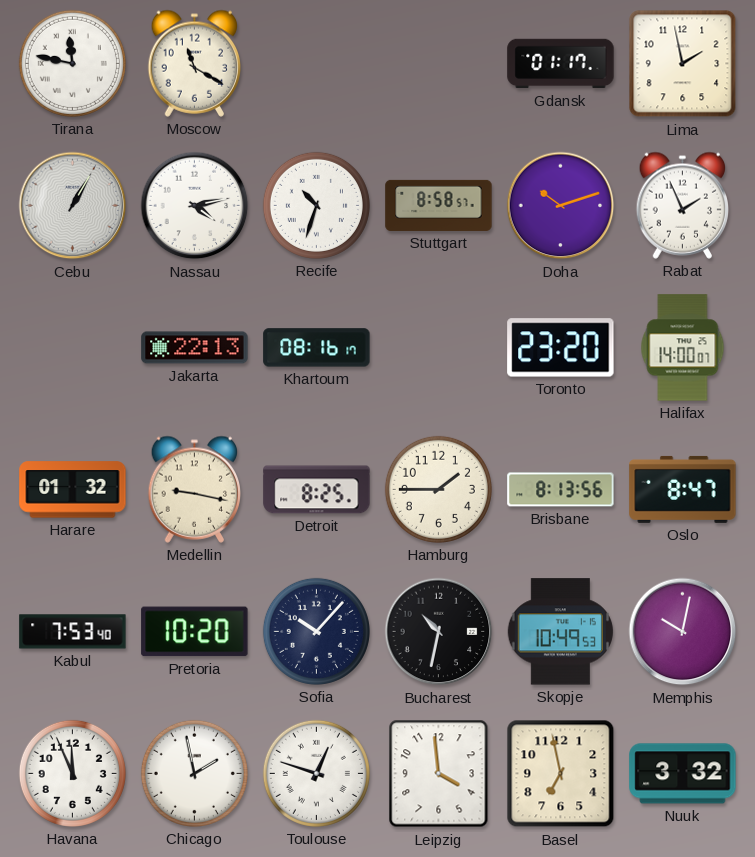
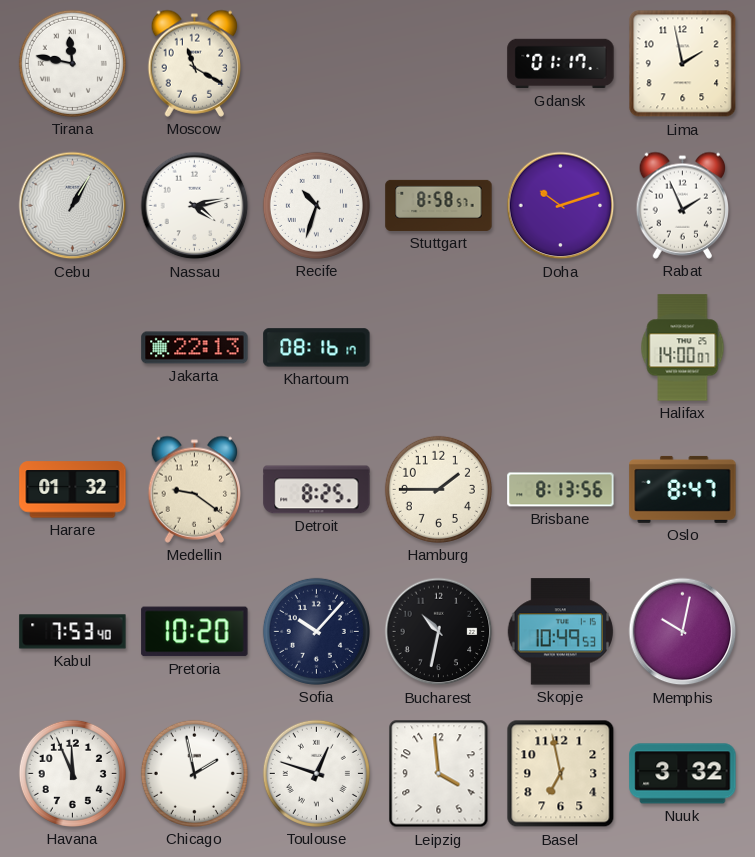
Toronto: 23:20 -> none (561, 348)
Medellin: 9:17 -> 9:21 (194, 489)
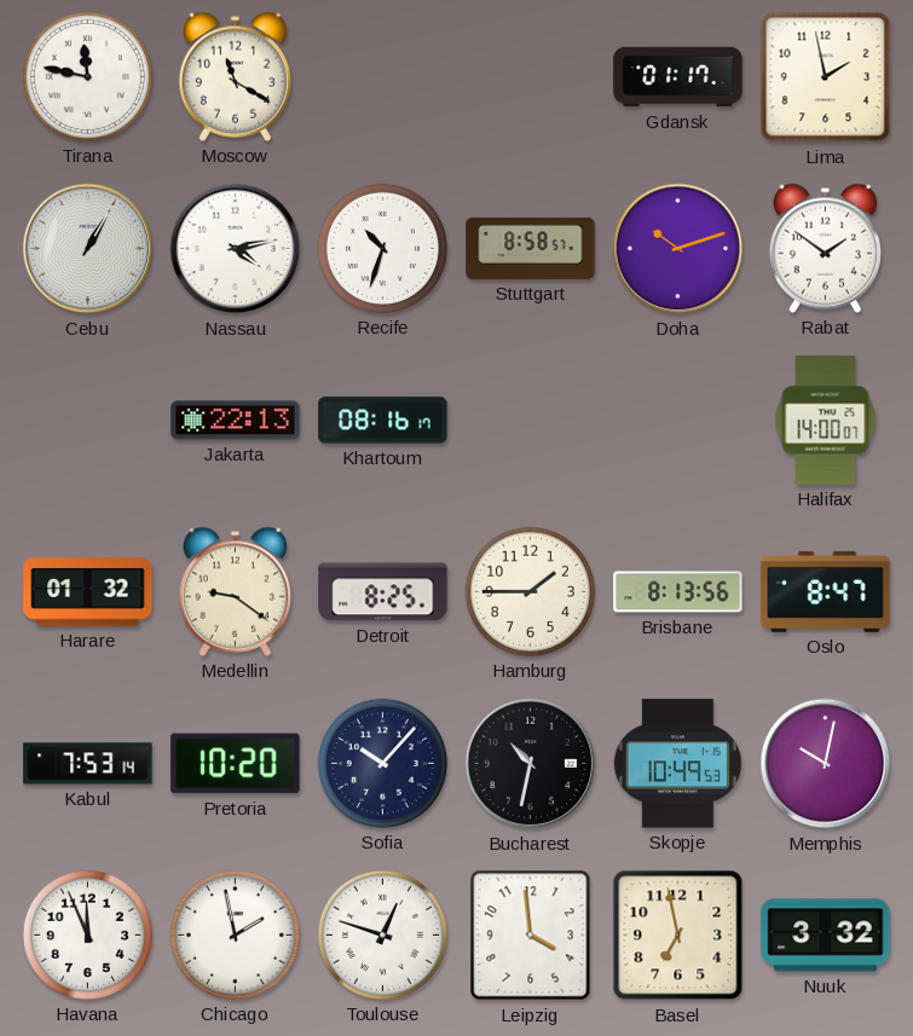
Rabat: 1:56 -> 1:51 (825, 248)
Kabul: 7:53:40 -> 7:53:14 (88, 764)
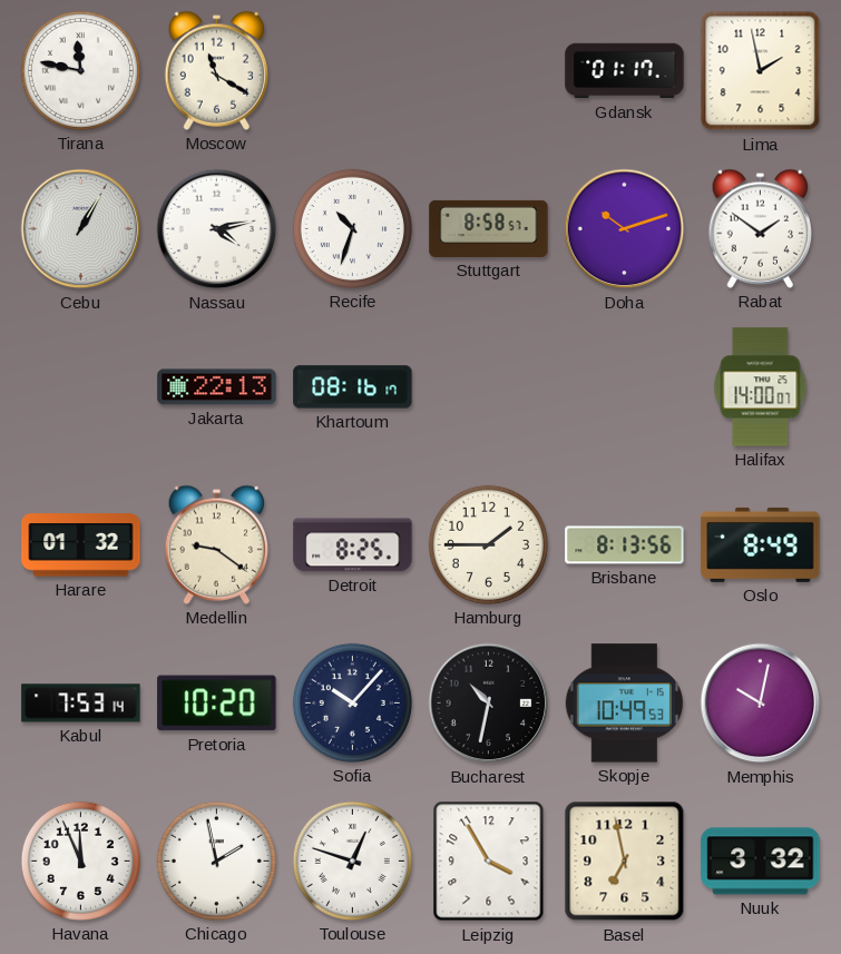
Oslo: 8:47 -> 8:49 (761, 544)
Leipzig: 3:59 -> 3:55 (489, 862)
